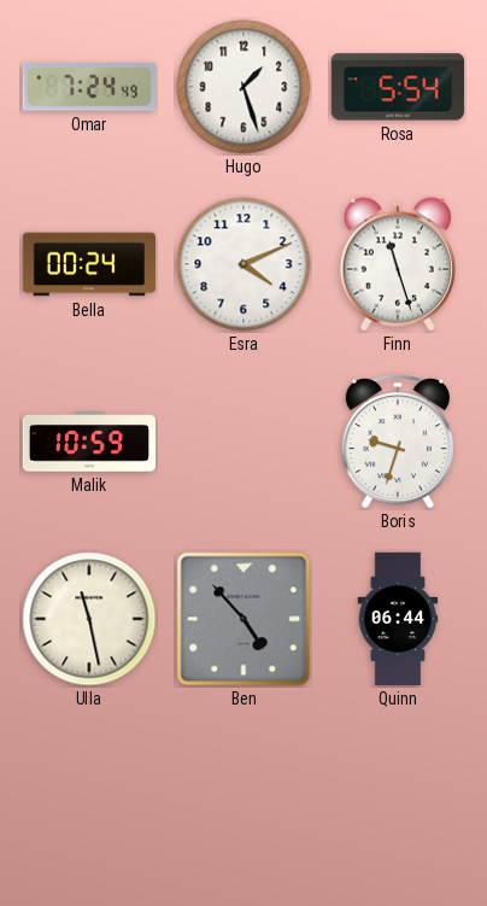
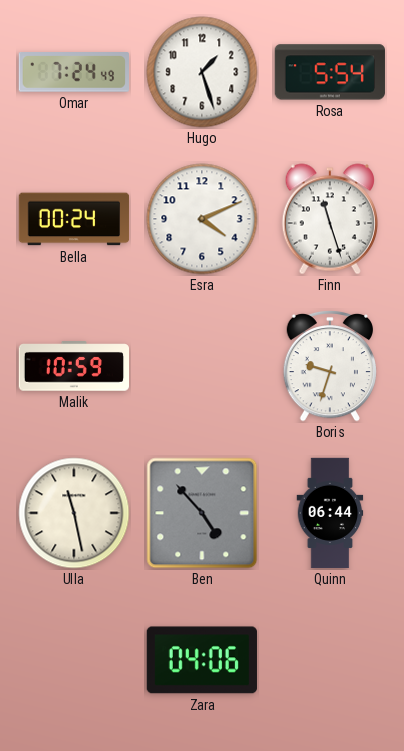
Zara: none -> 04:06 (202, 660)
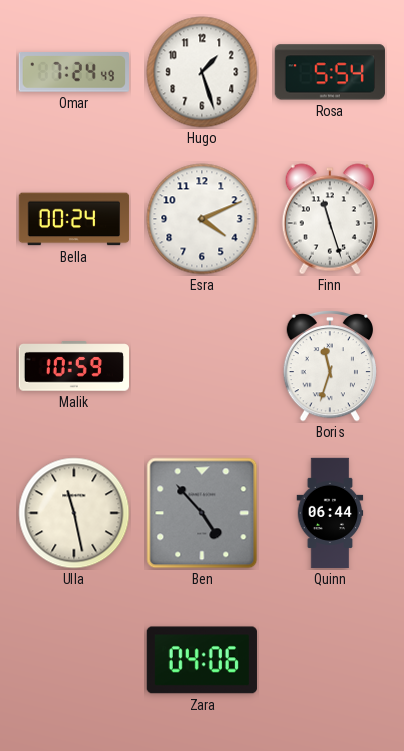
Boris: 9:33 -> 11:33 (329, 366)
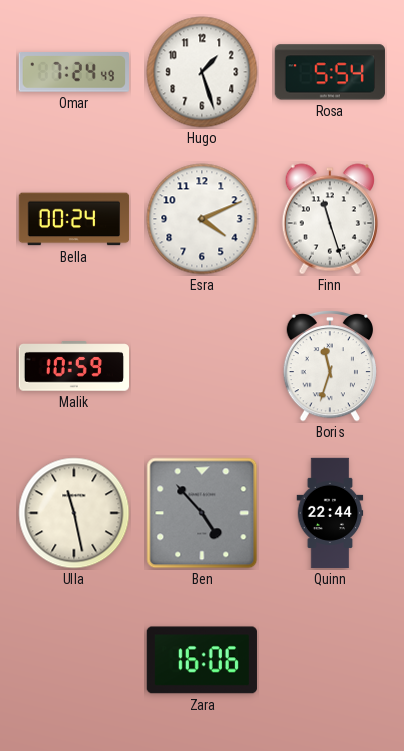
Quinn: 06:44 -> 22:44 (330, 513)
Zara: 04:06 -> 16:06 (202, 660)
